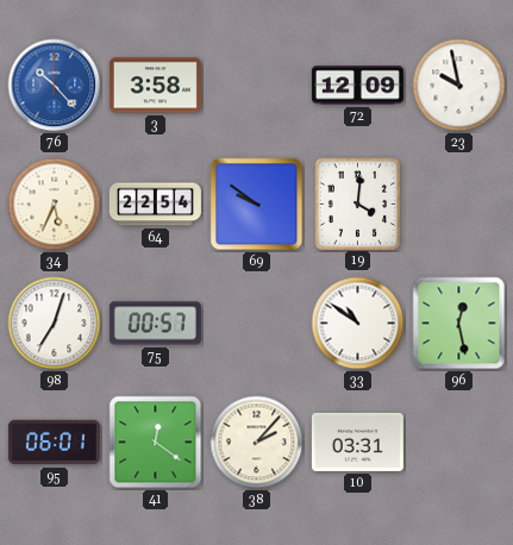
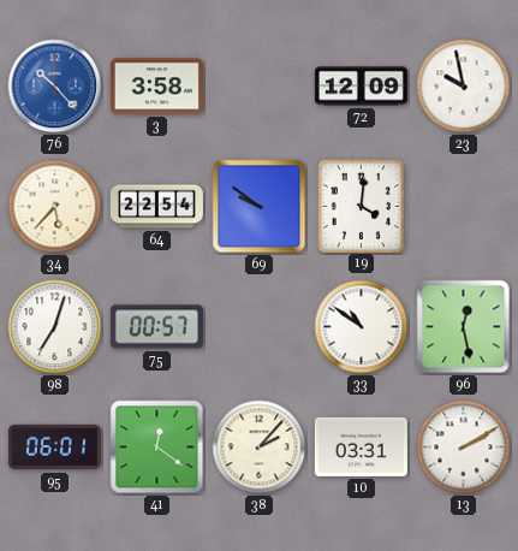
34: 5:34 -> 5:37 (55, 207)
13: none -> 2:10 (464, 448)
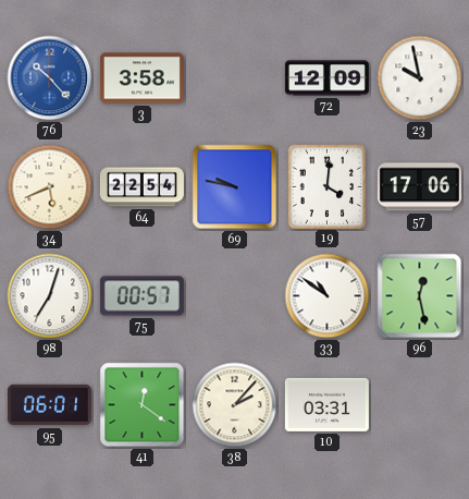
34: 5:37 -> 5:41 (50, 187)
69: 9:51 -> 9:47 (235, 187)
57: none -> 17:06 (419, 187)
13: 2:10 -> none (464, 448)
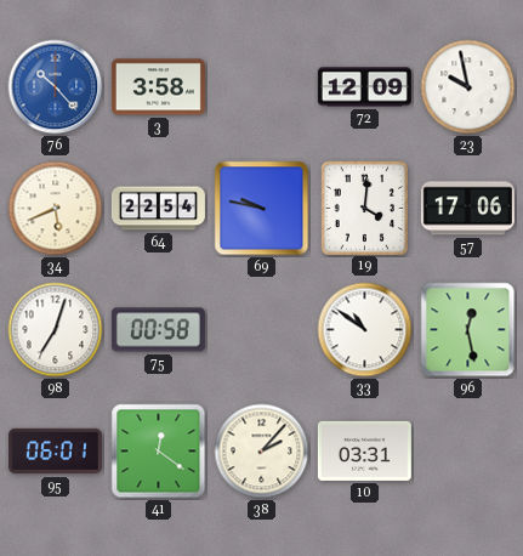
75: 00:57 -> 00:58 (158, 330)
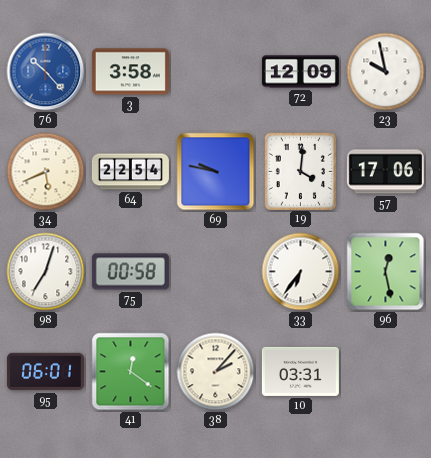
33: 10:51 -> 6:36 (301, 272)
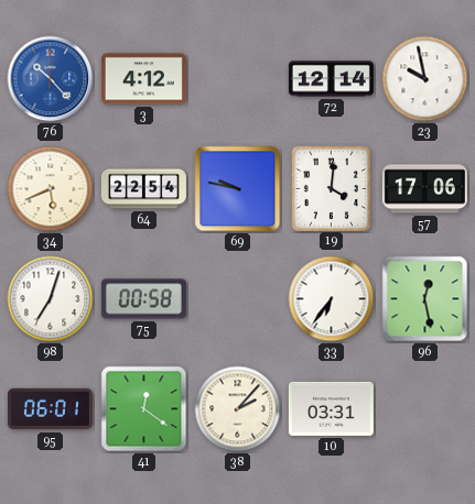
3: 3:58 -> 4:12 (143, 79)
72: 12:09 -> 12:14 (331, 79)
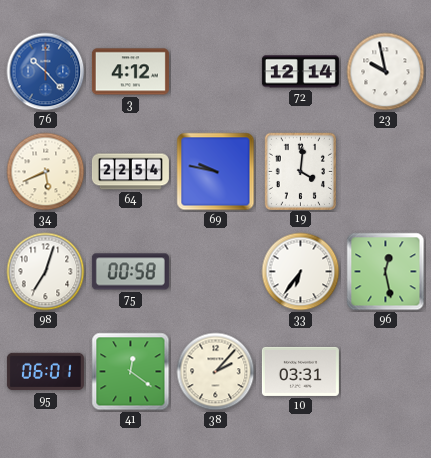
57: 17:06 -> none (424, 189)
